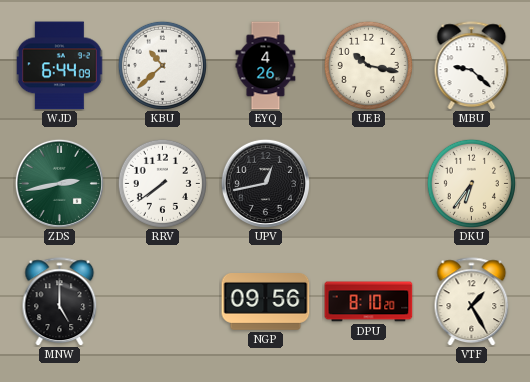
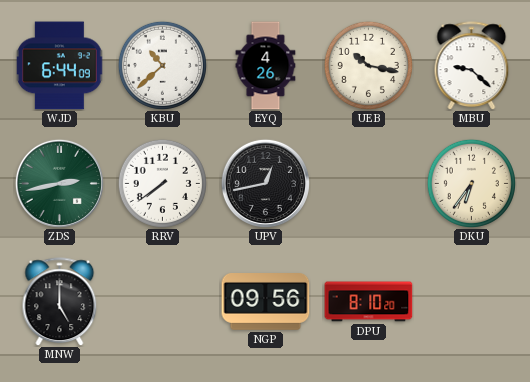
VTF: 1:25 -> none (472, 302)
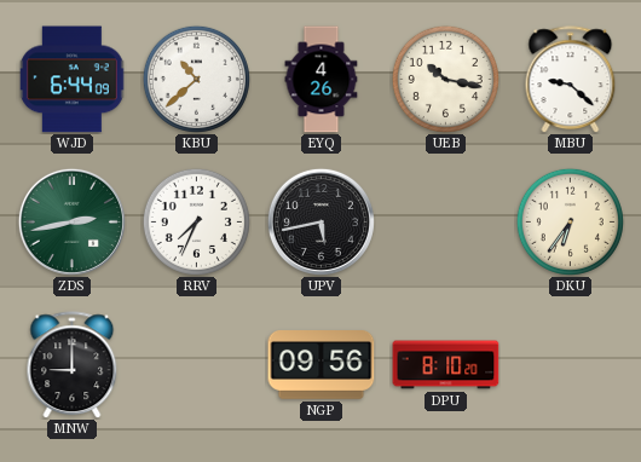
RRV: 7:39 -> 7:34 (196, 221)
UPV: 12:43 -> 5:43 (320, 221)
MNW: 5:00 -> 9:00 (73, 365)
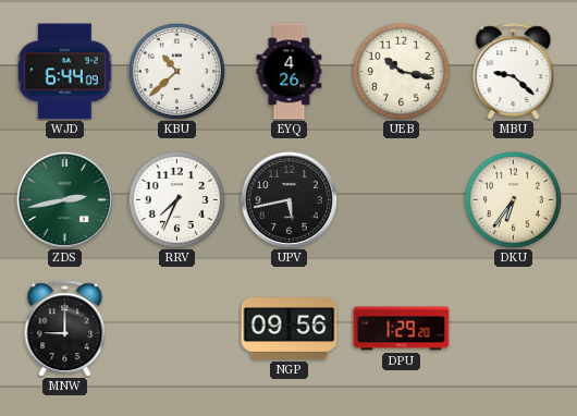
DPU: 8:10 -> 1:29 (402, 329)
